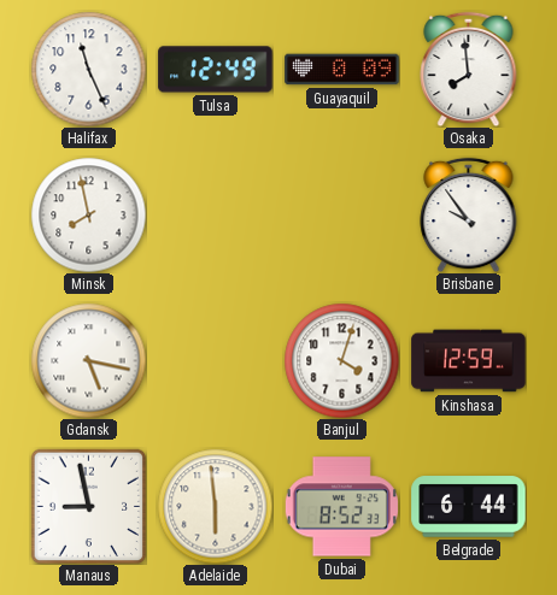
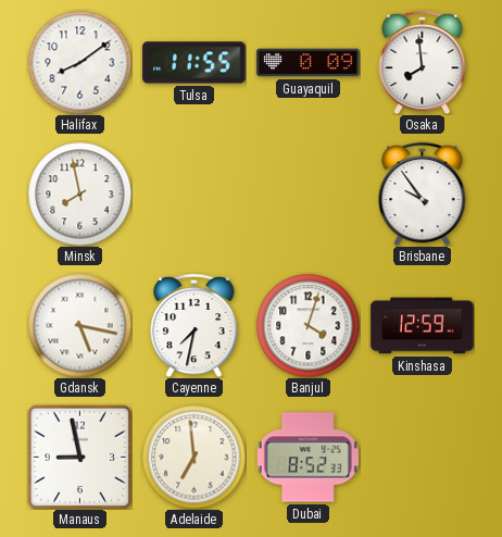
Halifax: 11:26 -> 8:09 (79, 62)
Tulsa: 12:49 -> 11:55 (194, 63)
Cayenne: none -> 7:32 (194, 325)
Adelaide: 5:59 -> 6:59 (193, 457)
Belgrade: 6:44 -> none (469, 507)
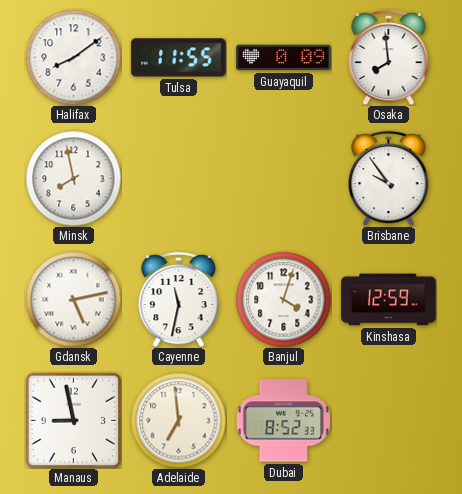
Gdansk: 5:17 -> 5:13 (73, 299)
Cayenne: 7:32 -> 11:32 (179, 299)
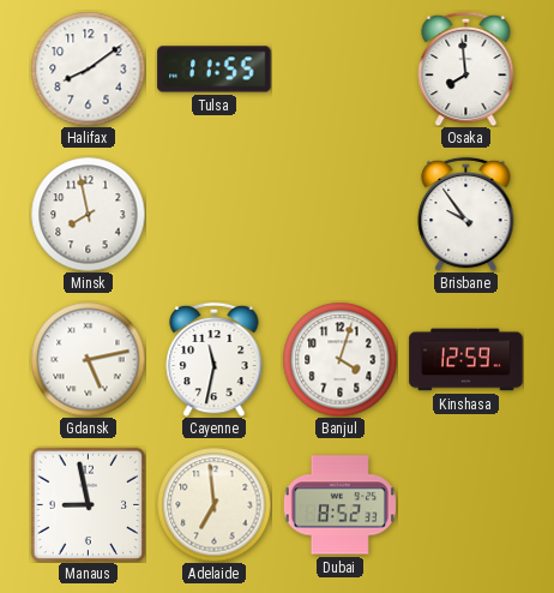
Guayaquil: 0:09 -> none (284, 58)
